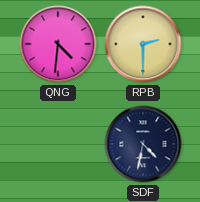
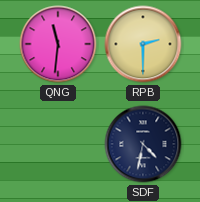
QNG: 4:31 -> 11:31 (58, 44)
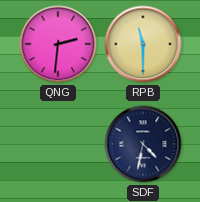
QNG: 11:31 -> 2:31 (58, 44)
RPB: 2:30 -> 11:30 (143, 44)
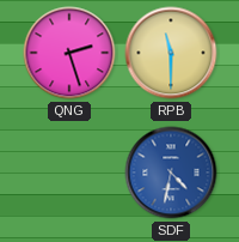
QNG: 2:31 -> 2:27 (69, 53)
SDF dial: navy -> blue (171, 173)
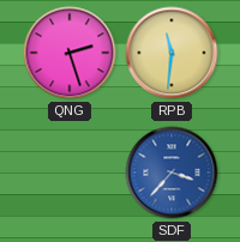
RPB: 11:30 -> 11:31 (172, 53)
SDF: 4:32 -> 3:37 (172, 173)
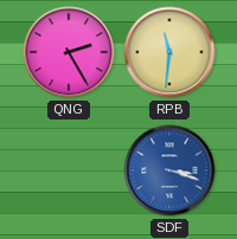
QNG: 2:27 -> 2:25 (69, 52)
SDF: 3:37 -> 3:18 (169, 170)
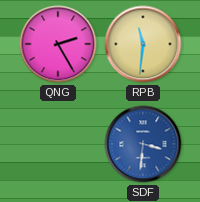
SDF: 3:18 -> 3:31 (143, 144)
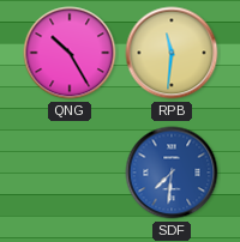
QNG: 2:25 -> 10:25 (70, 53)
SDF: 3:31 -> 7:31 (172, 173)
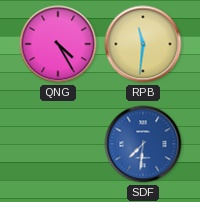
QNG: 10:25 -> 4:25 (58, 44)
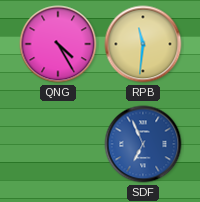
SDF: 7:31 -> 6:56 (143, 144)
